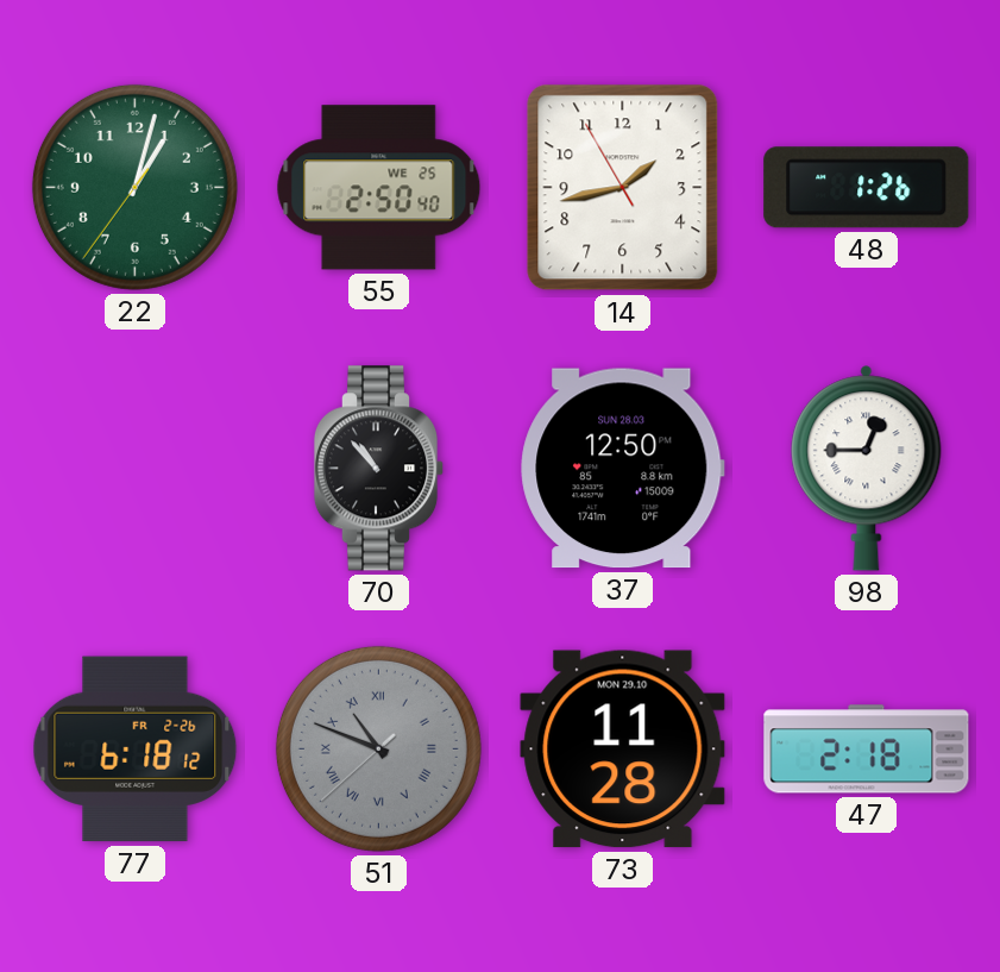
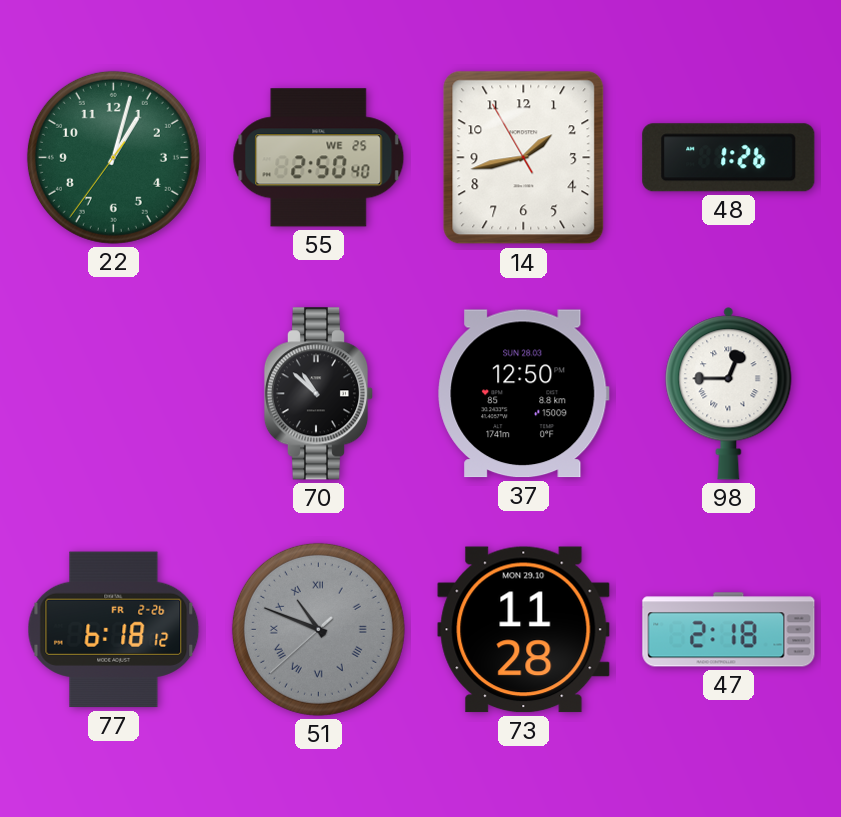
70: 10:53 -> 10:52 (319, 394)
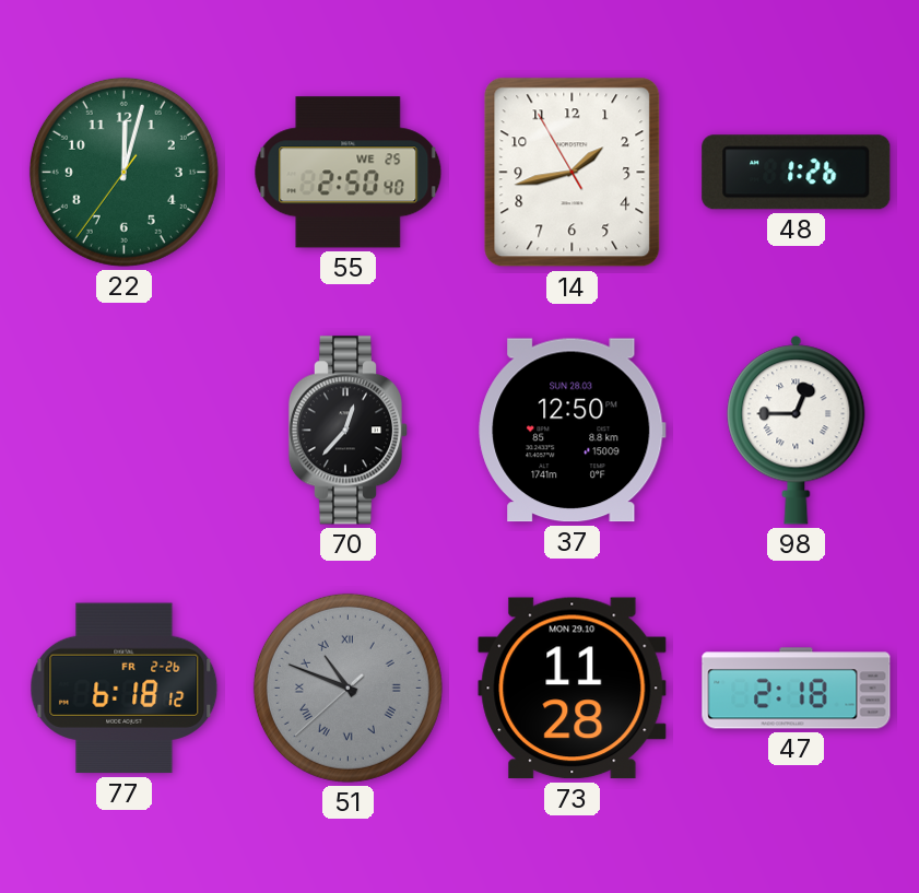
22: 1:02 -> 12:02 (123, 172)
70: 10:52 -> 12:37 (349, 431)
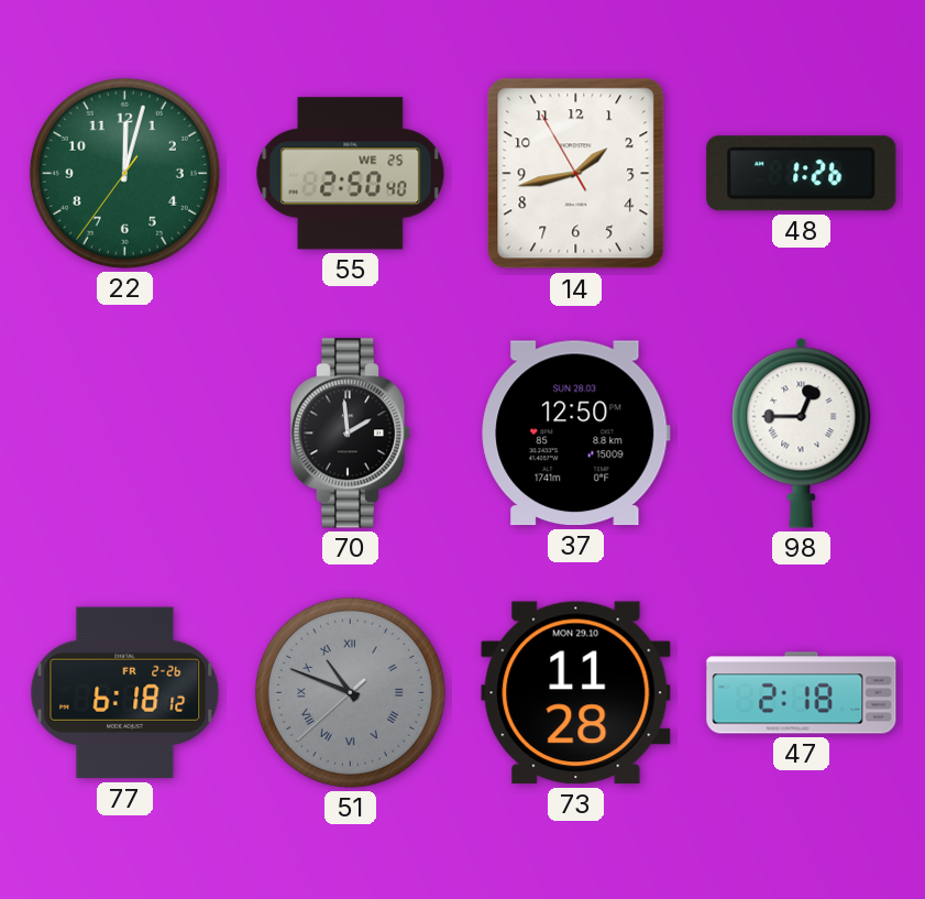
70: 12:37 -> 1:59 (351, 434)
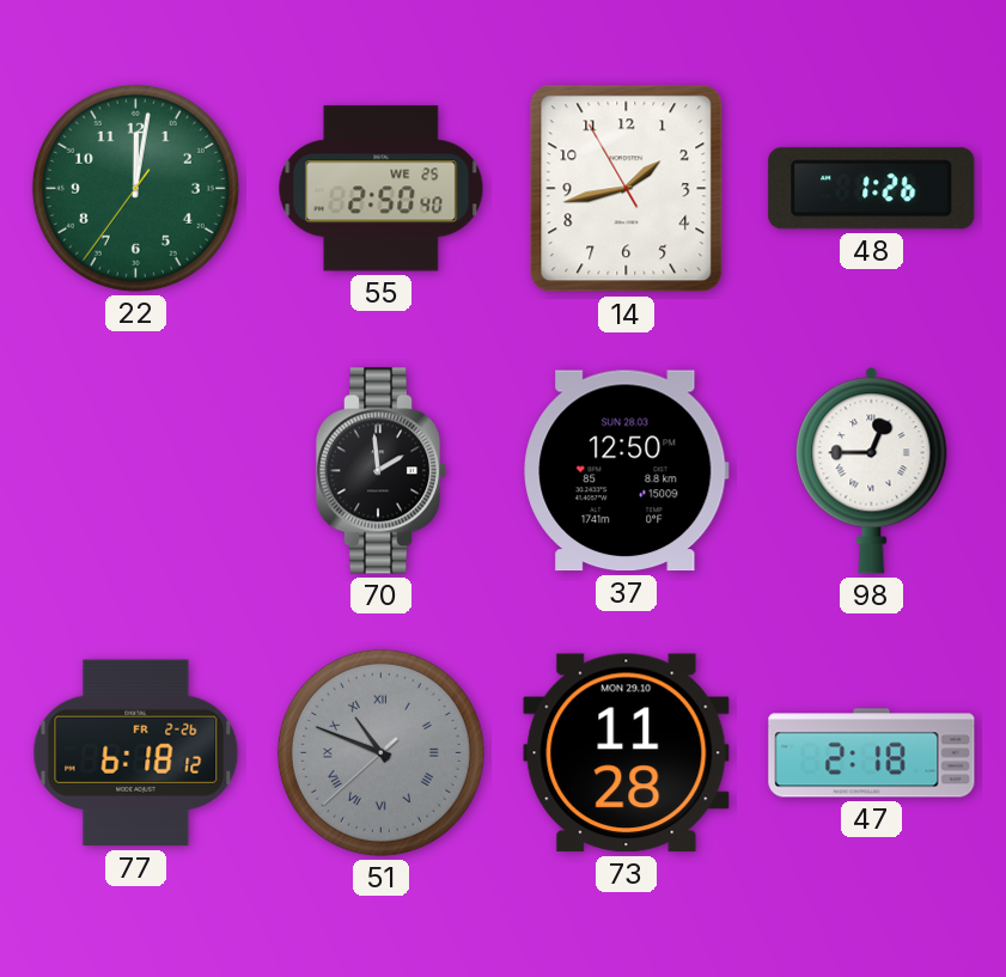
22: 12:02 -> 12:01 (135, 188)
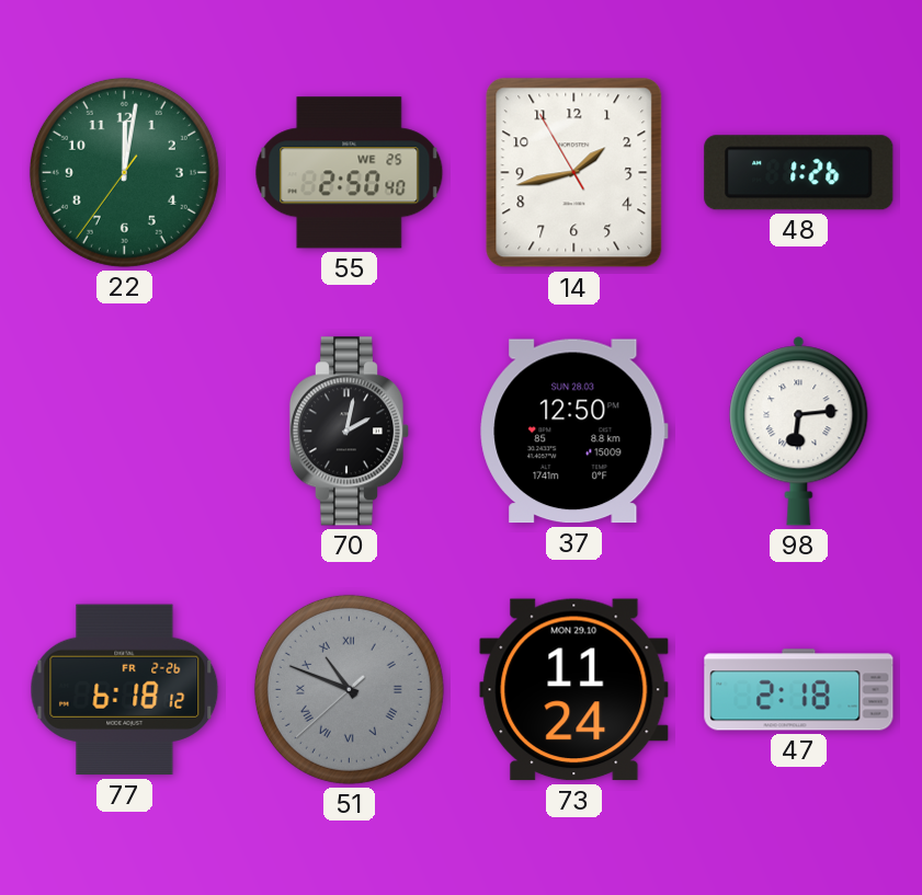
70: 1:59 -> 2:02 (350, 432)
98: 12:45 -> 6:14 (799, 432)
73: 11:28 -> 11:24 (574, 690)
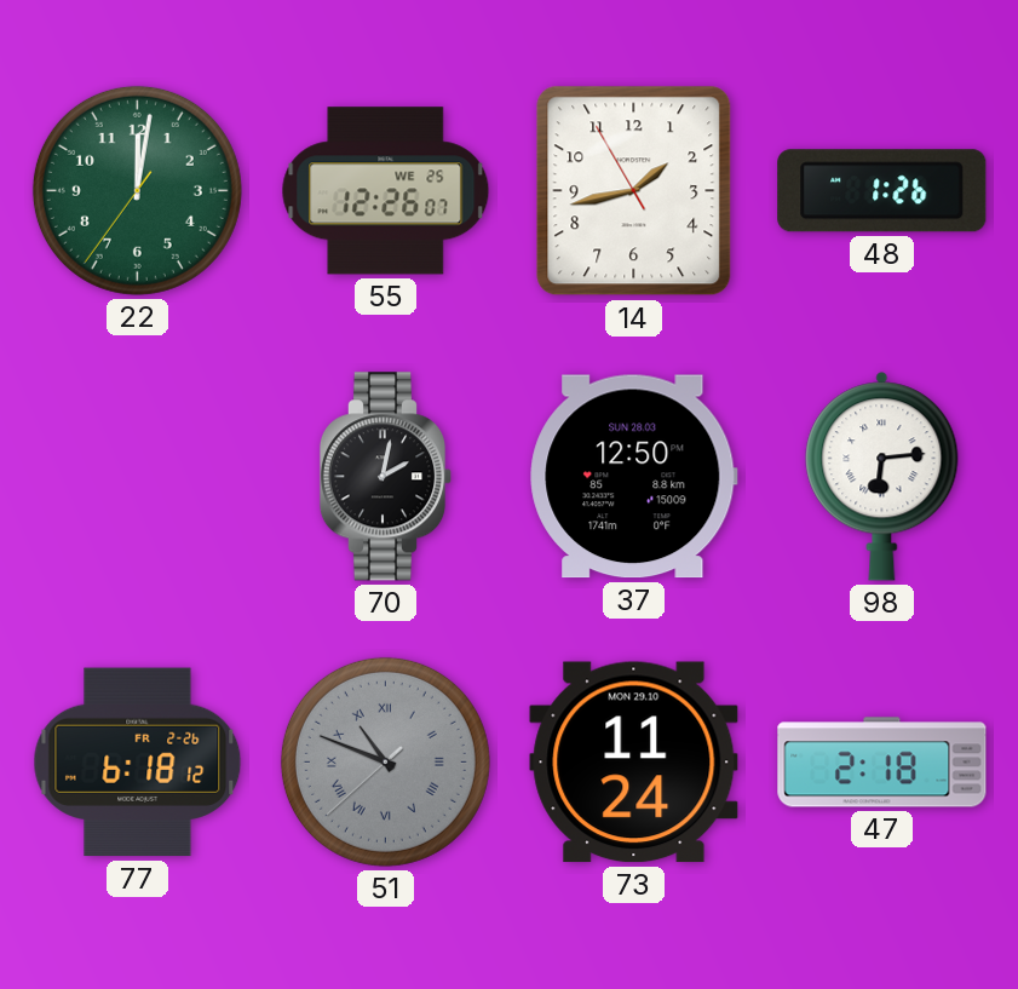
55: 2:50 -> 12:26 (386, 191)
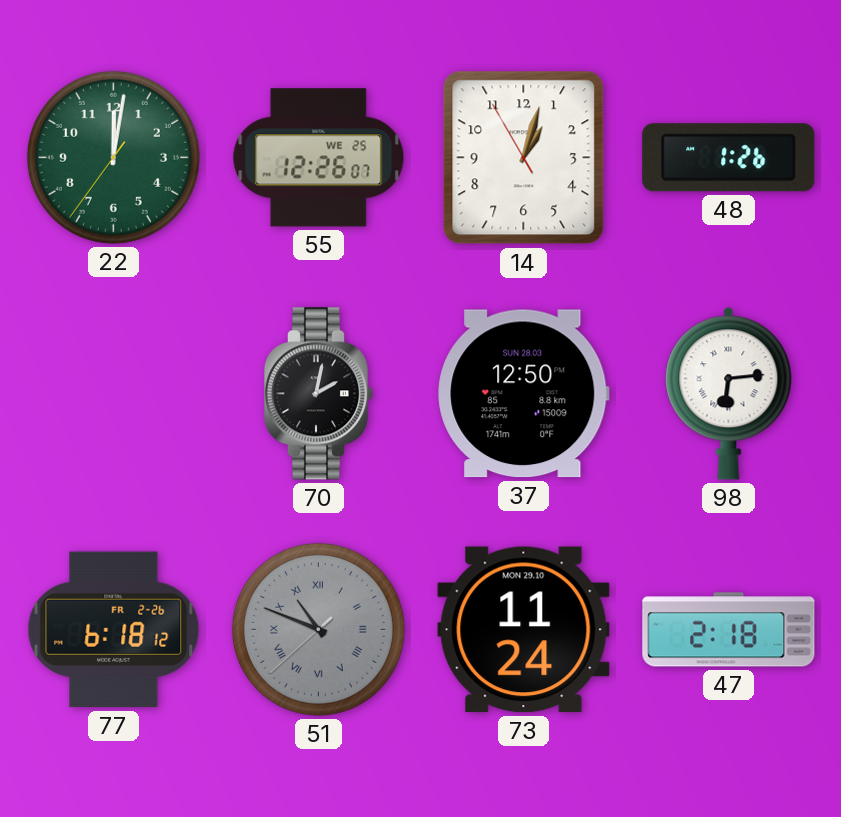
14: 1:42 -> 1:02 (524, 158)
